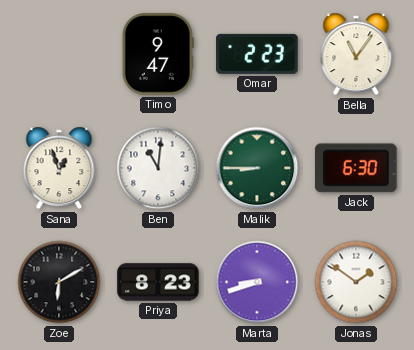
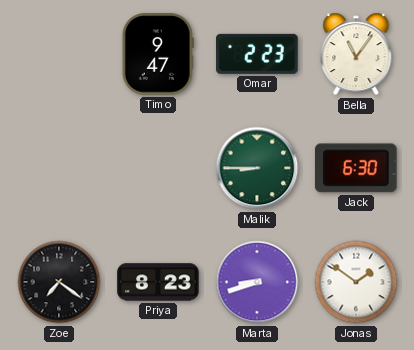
Sana: 12:57 -> none (59, 168)
Ben: 11:01 -> none (158, 168)
Zoe: 6:10 -> 7:21 (59, 282)
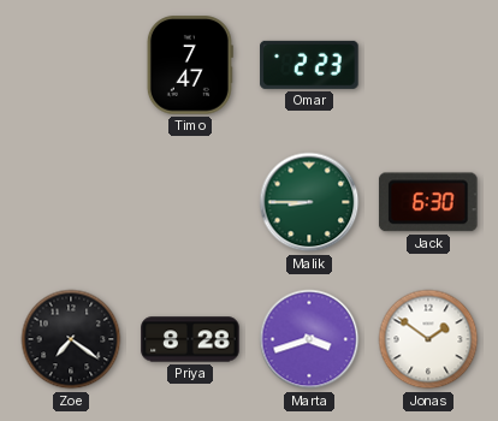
Timo: 9:47 -> 7:47 (190, 65)
Bella: 11:06 -> none (356, 54)
Priya: 8:23 -> 8:28 (190, 339)
Marta: 8:42 -> 3:42 (309, 339)
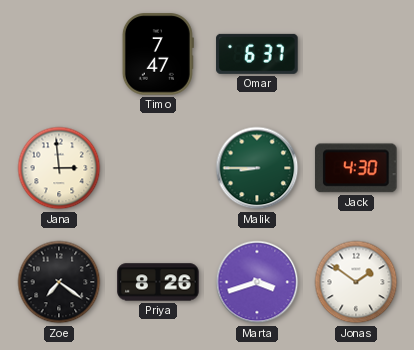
Omar: 2:23 -> 6:37 (257, 54)
Jana: none -> 2:59 (59, 168)
Jack: 6:30 -> 4:30 (356, 168)
Priya: 8:28 -> 8:26 (158, 282)
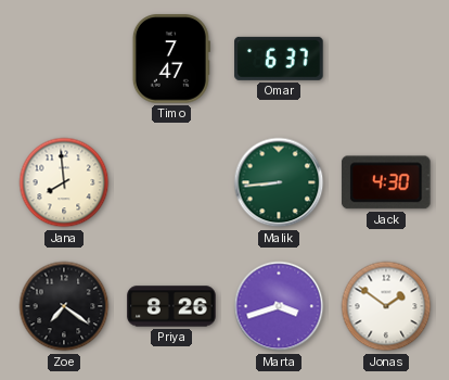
Jana: 2:59 -> 7:59 (64, 182)
Malik: 8:45 -> 8:44 (279, 182)
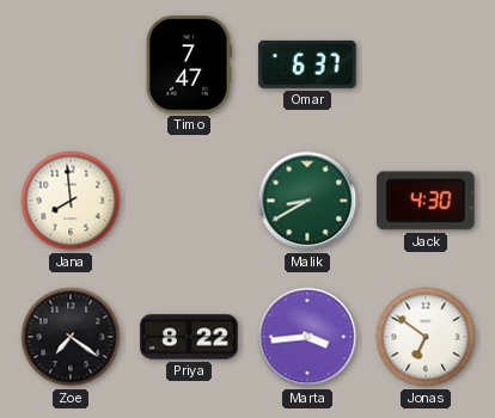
Malik: 8:44 -> 8:40 (307, 201)
Priya: 8:26 -> 8:22 (189, 337)
Marta: 3:42 -> 3:44 (307, 337)
Jonas: 1:51 -> 6:51 (426, 337)
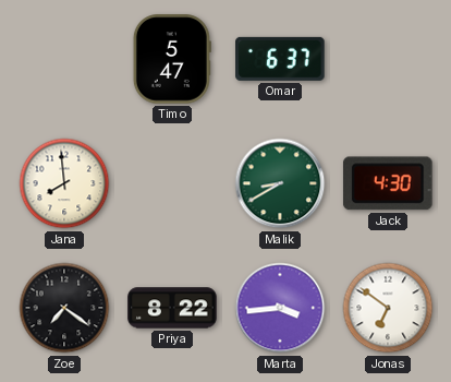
Timo: 7:47 -> 5:47 (172, 59)
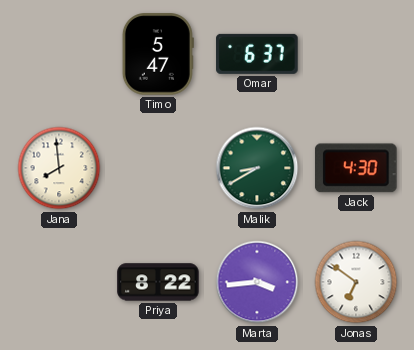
Zoe: 7:21 -> none (64, 308)
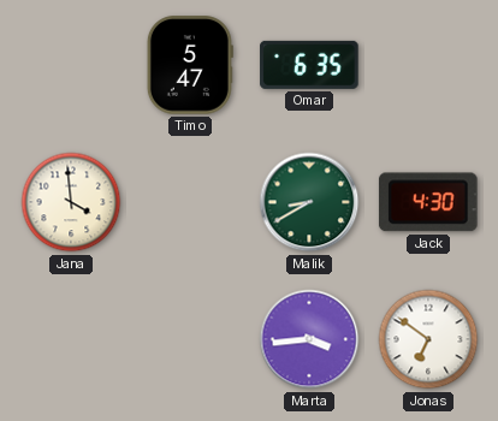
Omar: 6:37 -> 6:35 (309, 65)
Jana: 7:59 -> 3:59 (71, 202)
Priya: 8:22 -> none (158, 282)
